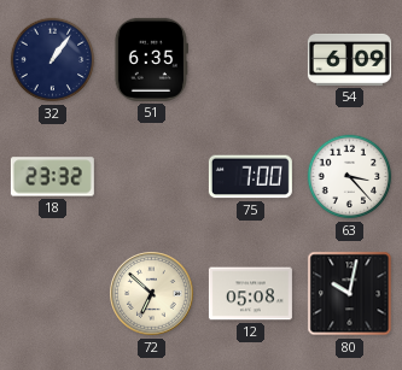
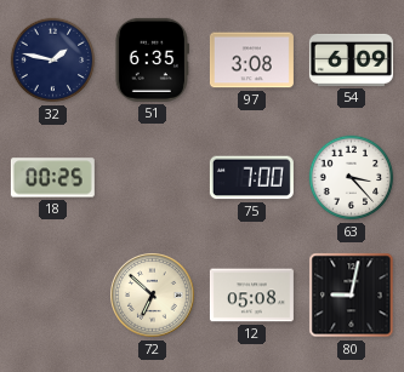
32: 1:06 -> 1:47 (53, 61)
97: none -> 3:08 (251, 61)
18: 23:32 -> 00:25 (52, 178)
80: 10:02 -> 9:02 (352, 296)
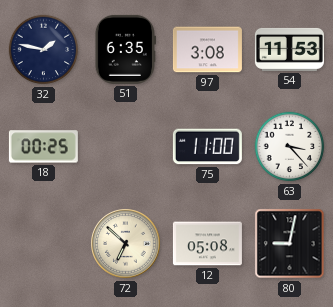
54: 6:09 -> 11:53 (289, 49)
75: 7:00 -> 11:00 (207, 147)
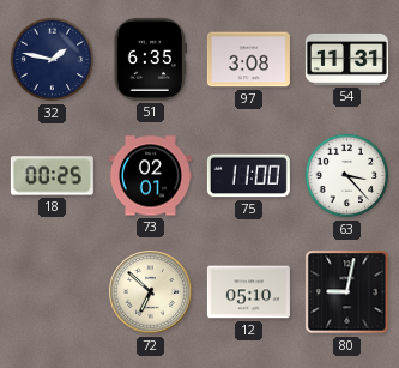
54: 11:53 -> 11:31 (346, 59)
73: none -> 02:01 (150, 176)
12: 05:08 -> 05:10 (248, 292)
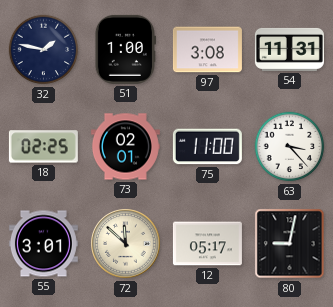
51: 6:35 -> 1:00 (125, 49)
18: 00:25 -> 02:25 (43, 147)
55: none -> 3:01 (43, 244)
72: 6:52 -> 11:52 (126, 244)
12: 05:10 -> 05:17 (207, 244)
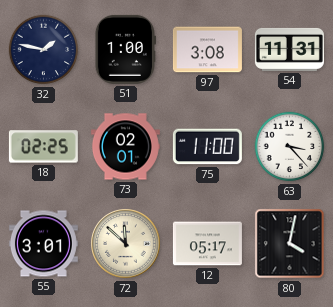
80: 9:02 -> 4:02 (290, 244)
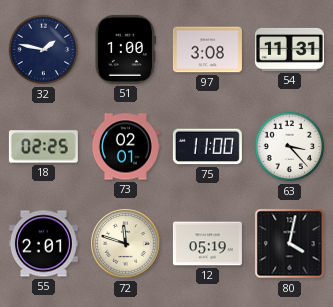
55: 3:01 -> 2:01 (43, 244)
72: 11:52 -> 11:48 (126, 244)
12: 05:17 -> 05:19 (207, 244)
